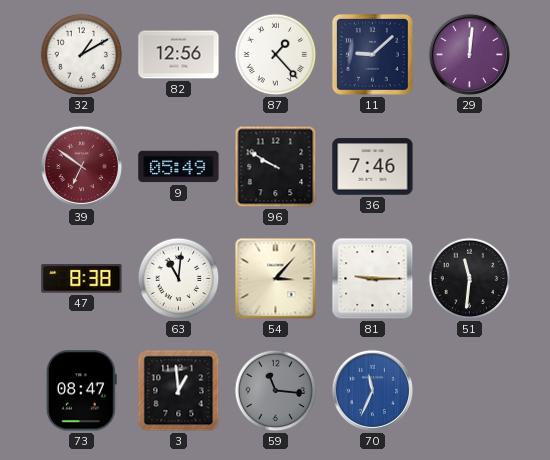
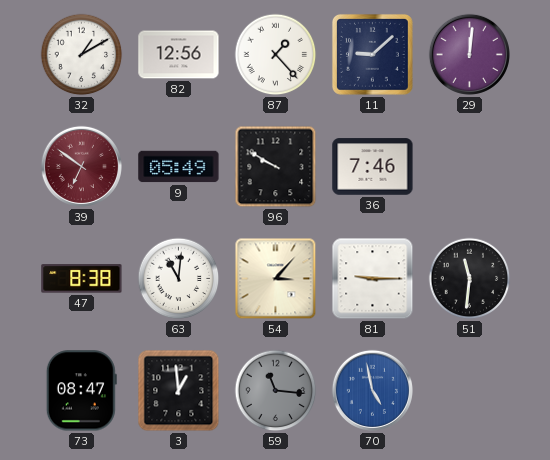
70: 11:34 -> 4:58 (372, 390)
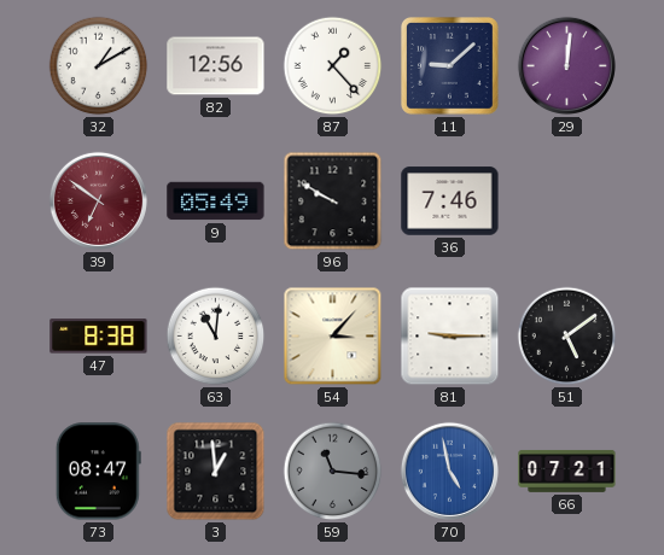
51: 11:31 -> 5:09 (567, 337)
66: none -> 07:21 (567, 471)
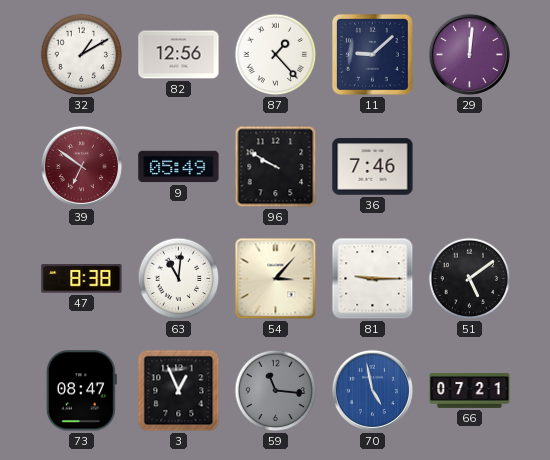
3: 12:59 -> 12:56 (179, 391)
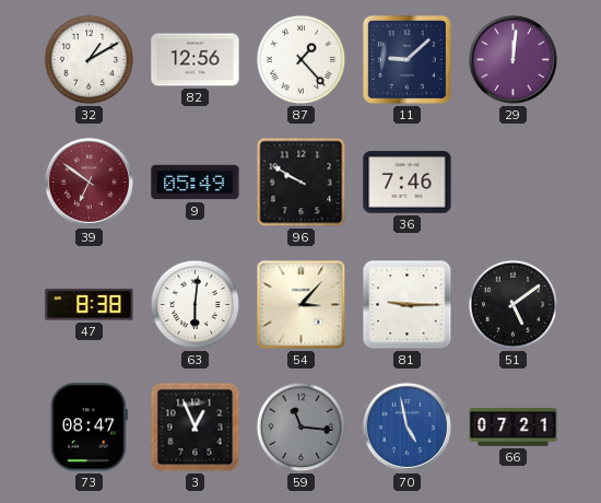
63: 11:01 -> 6:01 (196, 305)
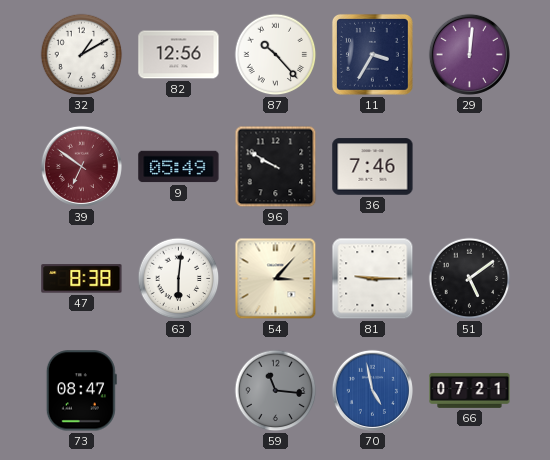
87: 1:23 -> 10:23 (276, 55)
11: 9:08 -> 3:35 (373, 55)
3: 12:56 -> none (196, 428)
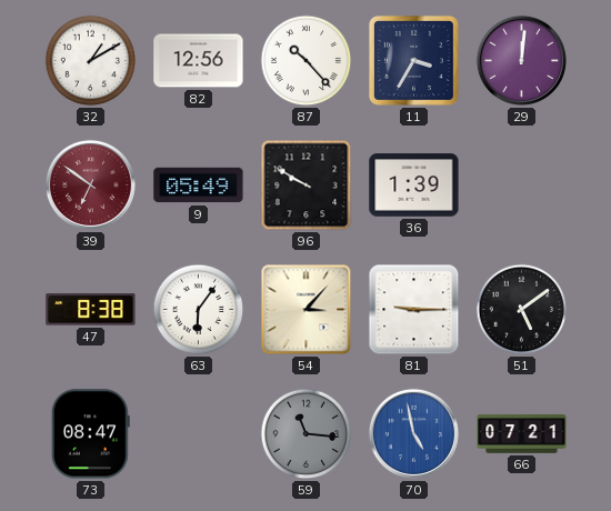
36: 7:46 -> 1:39 (414, 186)
63: 6:01 -> 6:06 (199, 310)
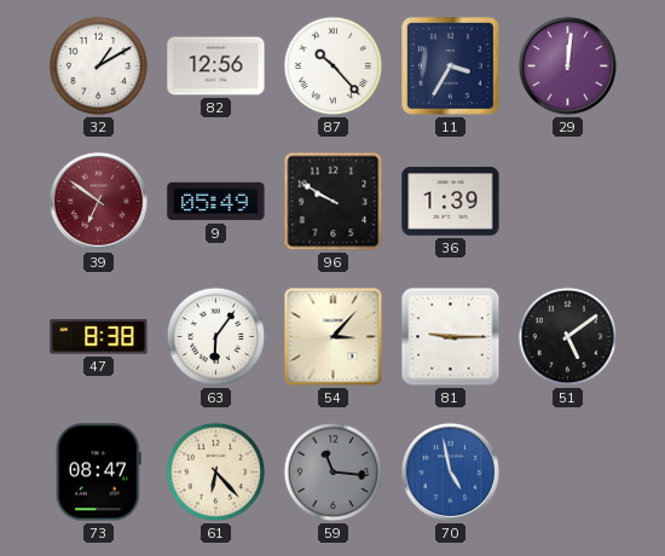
61: none -> 6:23 (216, 473)
66: 07:21 -> none (522, 433)
